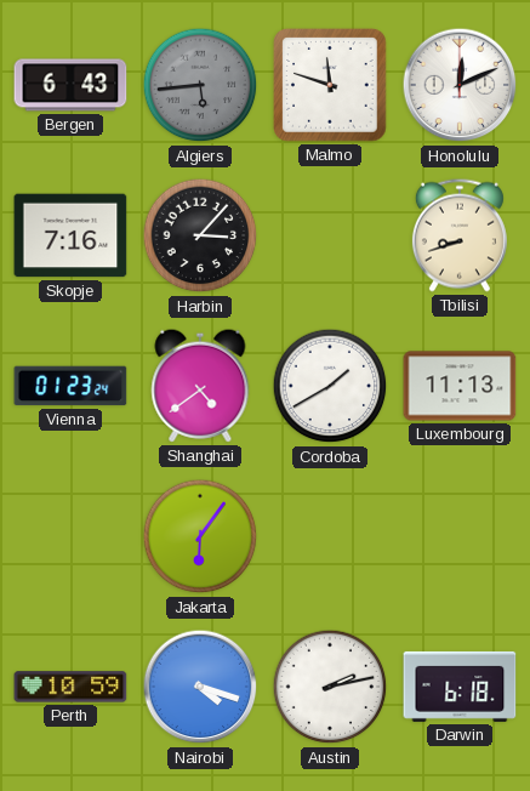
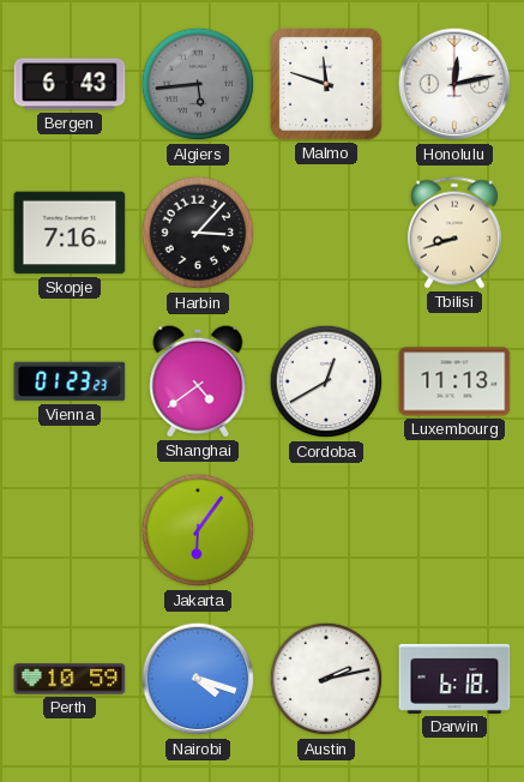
Honolulu: 12:11 -> 12:13 (454, 84)
Vienna: 01:23:24 -> 01:23:23 (70, 381)
Cordoba: 1:40 -> 12:40 (326, 381)
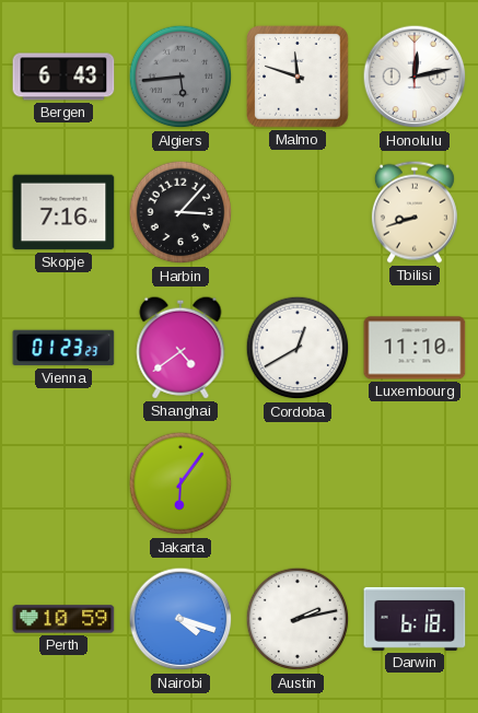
Luxembourg: 11:13 -> 11:10 (415, 348)
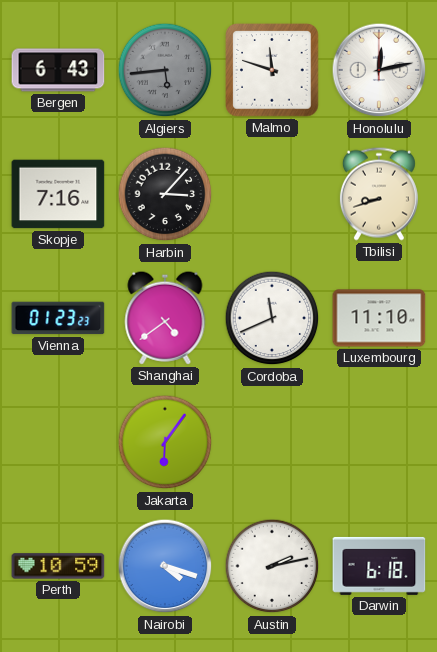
Cordoba: 12:40 -> 11:41 (272, 318)
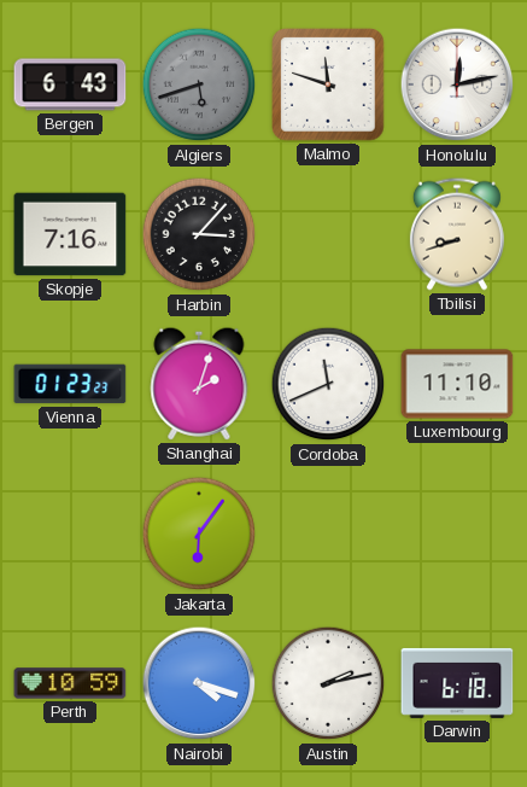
Algiers: 5:44 -> 5:42 (199, 84)
Shanghai: 4:39 -> 2:03 (199, 384)
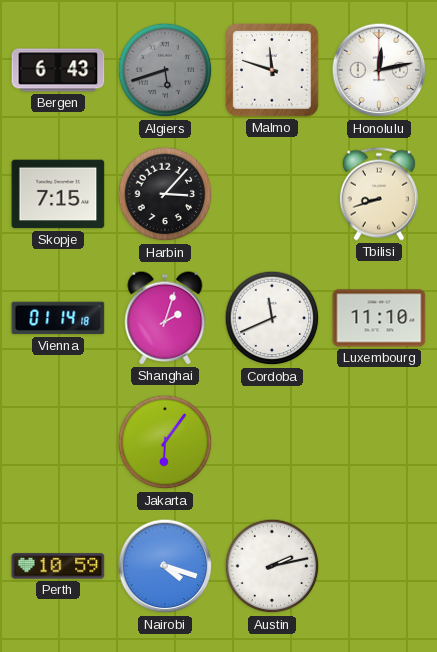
Skopje: 7:16 -> 7:15 (58, 194)
Vienna: 01:23 -> 01:14 (58, 318)
Darwin: 6:18 -> none (457, 683)
